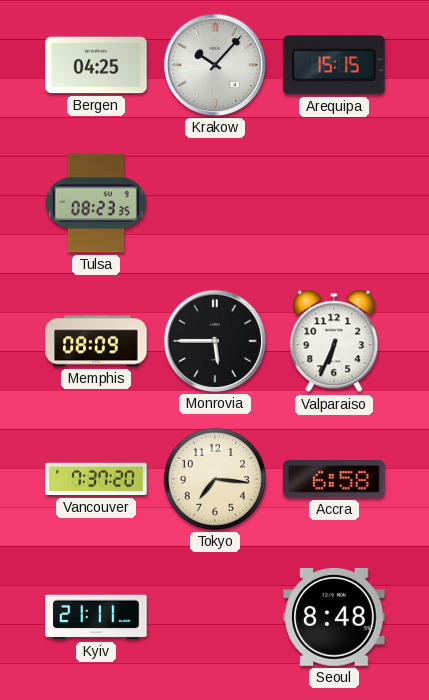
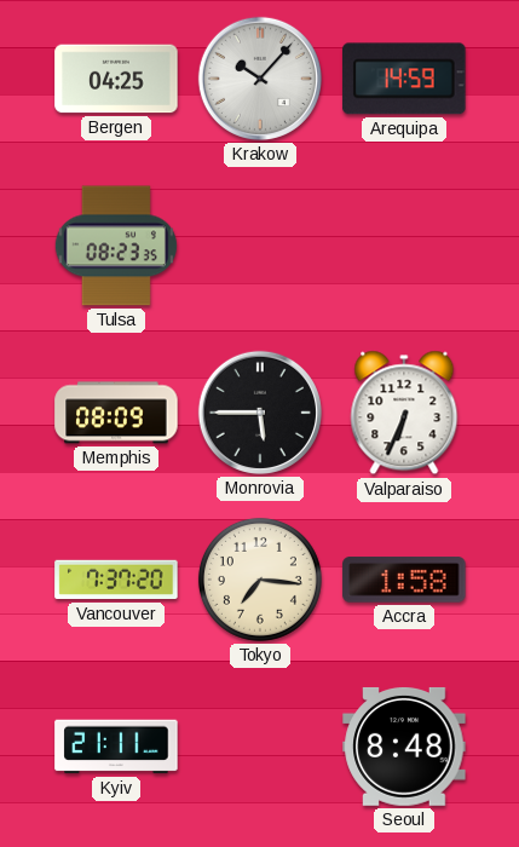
Arequipa: 15:15 -> 14:59 (404, 79)
Accra: 6:58 -> 1:58 (404, 580)
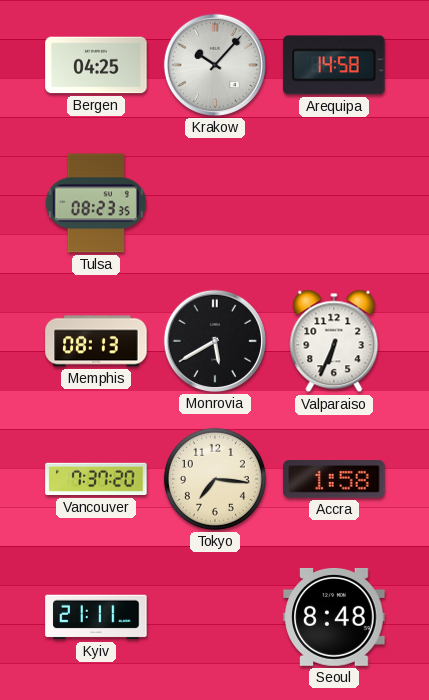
Arequipa: 14:59 -> 14:58 (334, 65)
Memphis: 08:09 -> 08:13 (96, 341)
Monrovia: 5:45 -> 5:40 (215, 341)
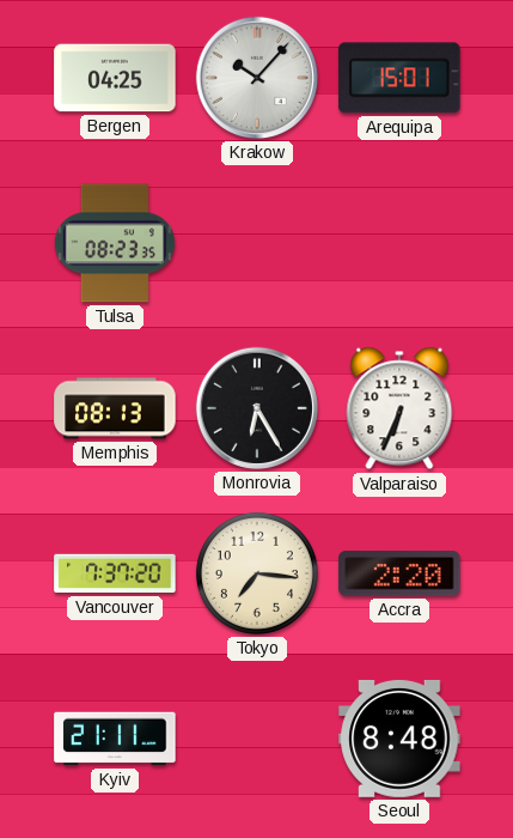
Arequipa: 14:58 -> 15:01 (399, 78)
Monrovia: 5:40 -> 6:25 (257, 408)
Accra: 1:58 -> 2:20 (399, 573)
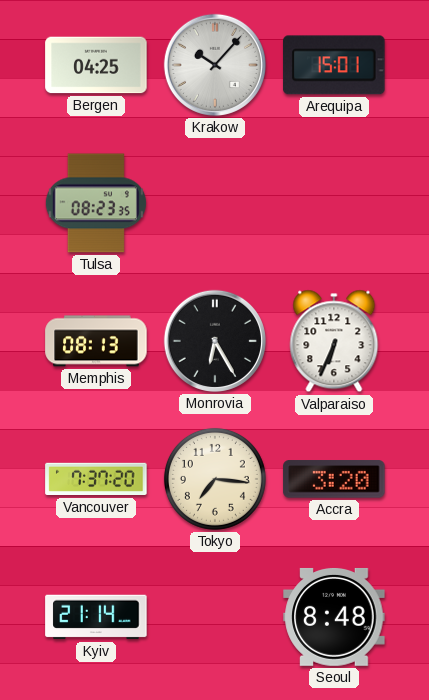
Accra: 2:20 -> 3:20 (334, 479)
Kyiv: 21:11 -> 21:14 (96, 617)
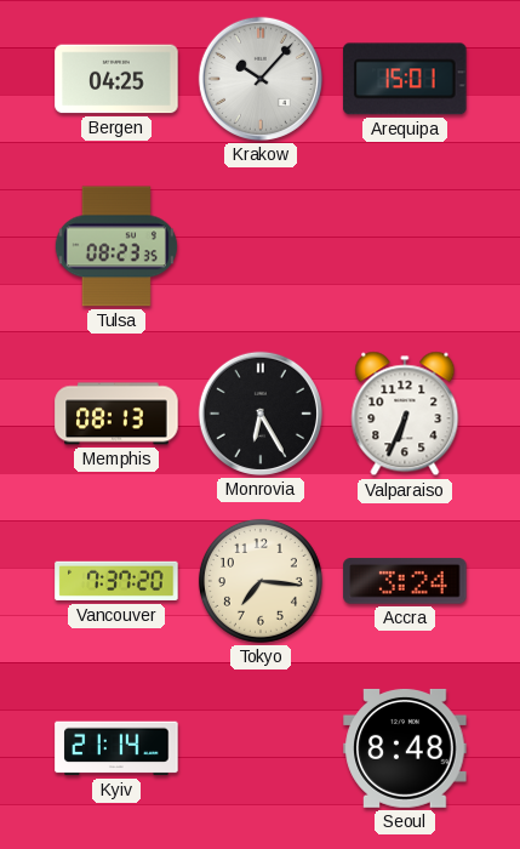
Accra: 3:20 -> 3:24 (405, 581)
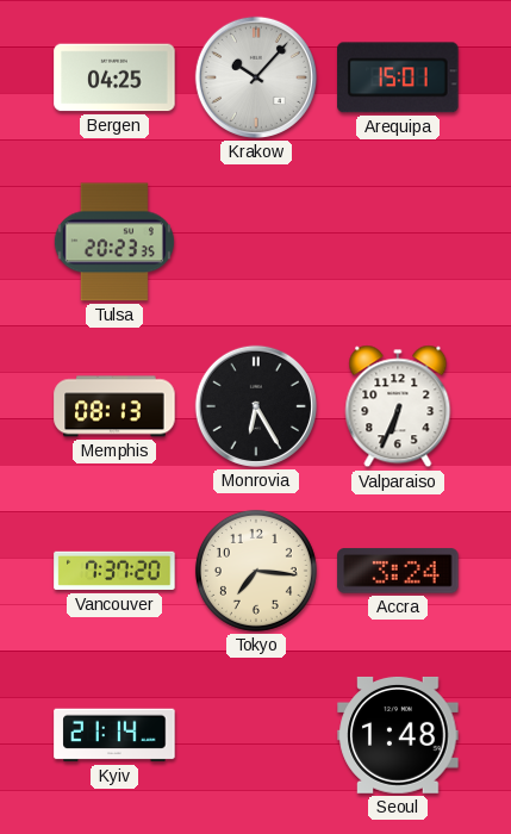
Tulsa: 08:23 -> 20:23 (114, 242)
Seoul: 8:48 -> 1:48 (398, 735)
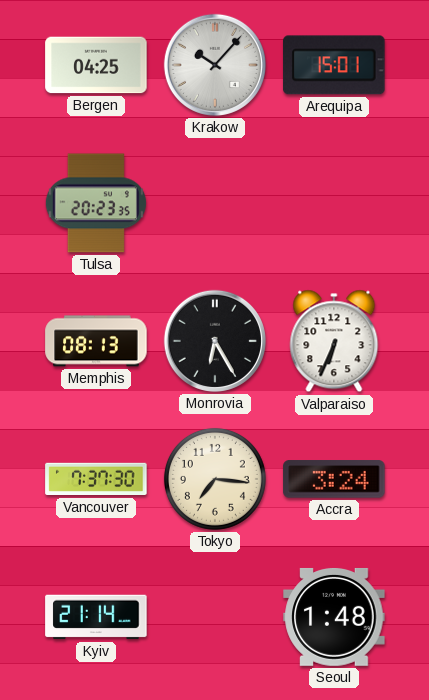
Vancouver: 7:37:20 -> 7:37:30 (96, 479)
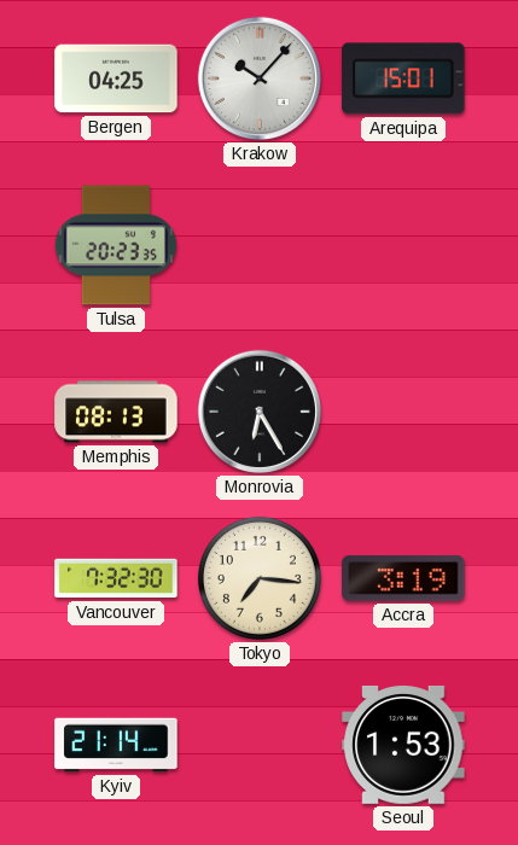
Valparaiso: 6:34 -> none (334, 341)
Vancouver: 7:37 -> 7:32 (116, 578)
Accra: 3:24 -> 3:19 (403, 578)
Seoul: 1:48 -> 1:53 (403, 745)
